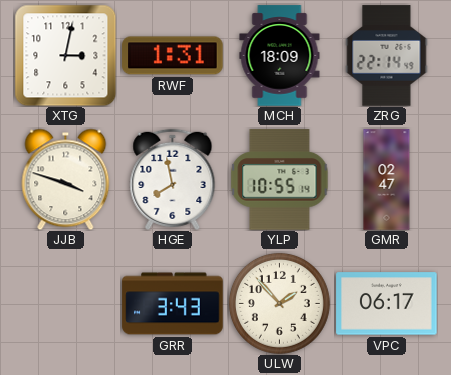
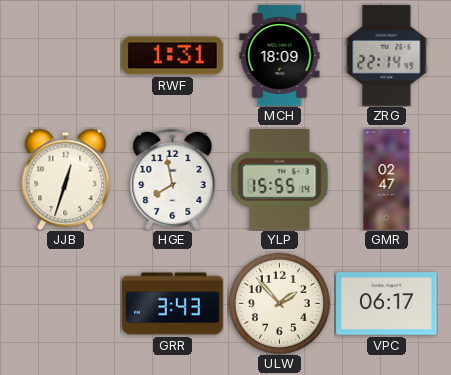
XTG: 3:02 -> none (65, 55)
JJB: 3:48 -> 12:33 (66, 179)
YLP: 10:55 -> 15:55 (280, 180)
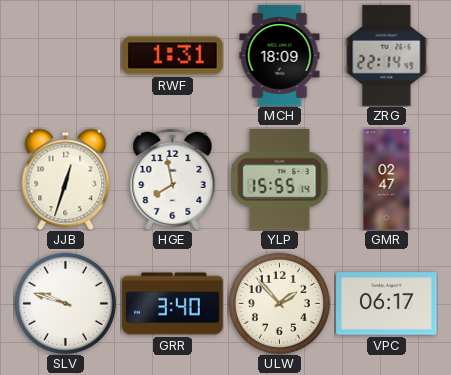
SLV: none -> 9:48 (65, 303)
GRR: 3:43 -> 3:40 (173, 304)
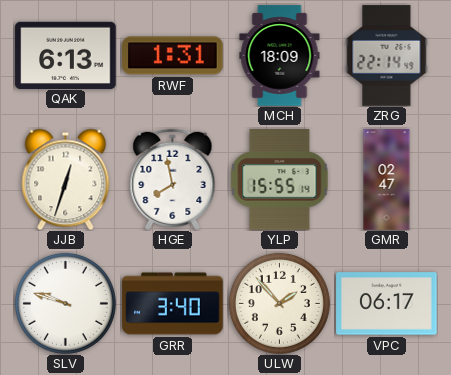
QAK: none -> 6:13 (66, 55)
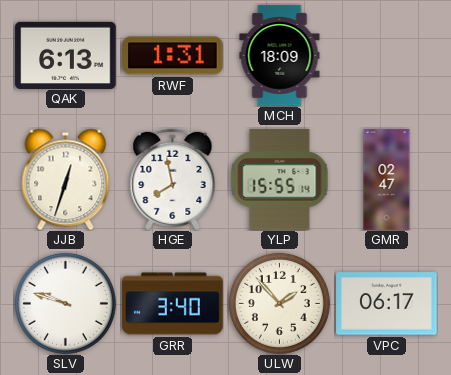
ZRG: 22:14 -> none (387, 56)
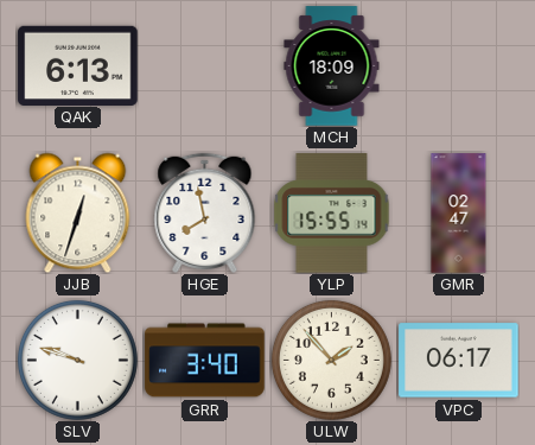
RWF: 1:31 -> none (173, 56)
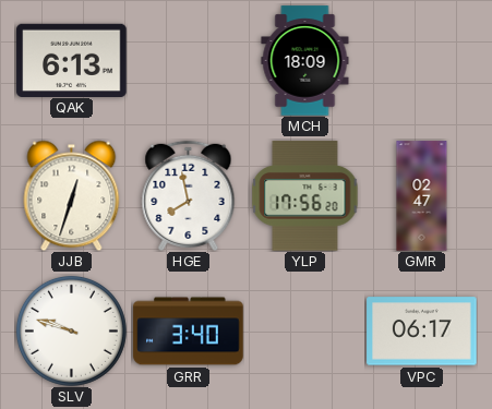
YLP: 15:55 -> 17:56 (305, 196)
ULW: 1:53 -> none (331, 360)
